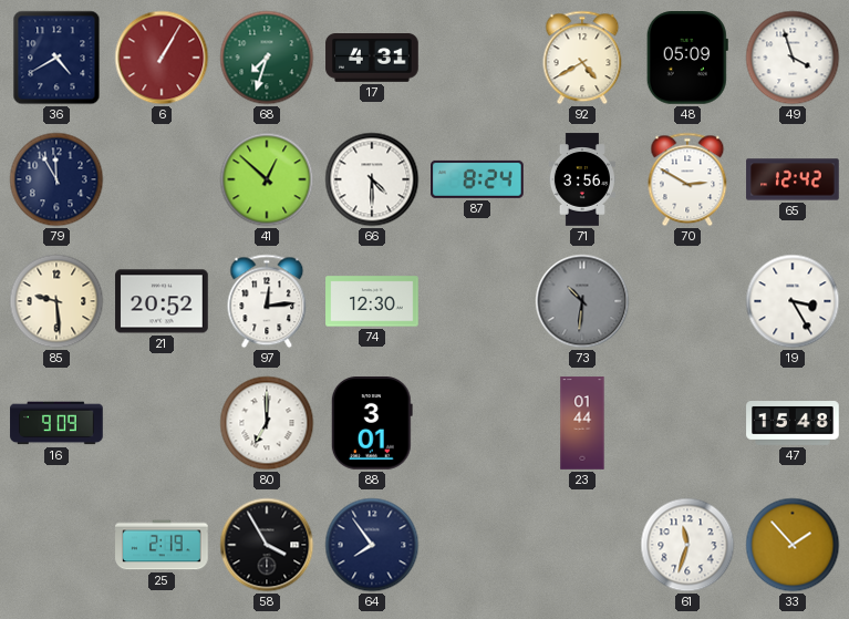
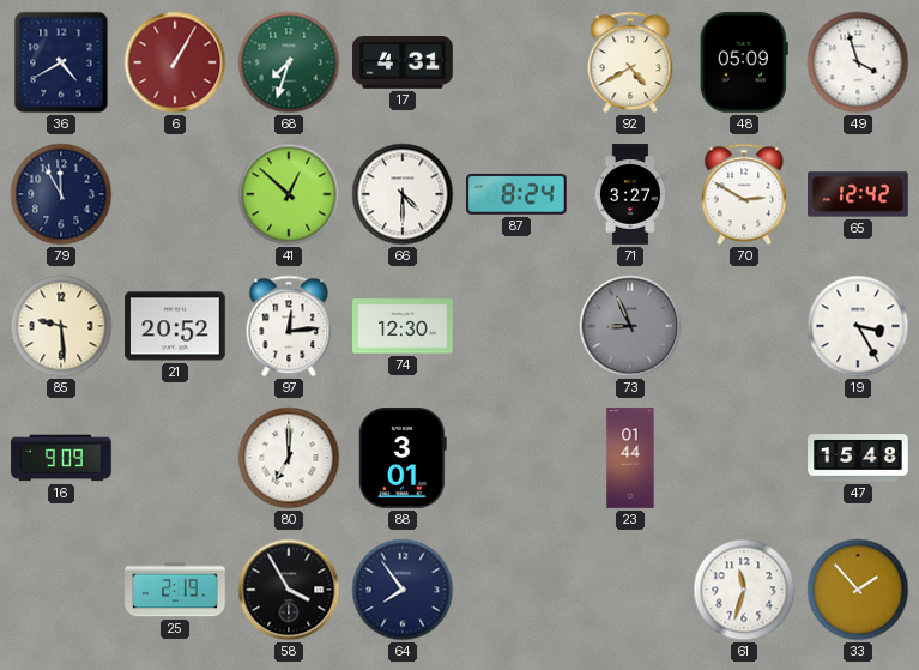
71: 3:56 -> 3:27 (630, 194)
73: 10:31 -> 8:56 (630, 326)
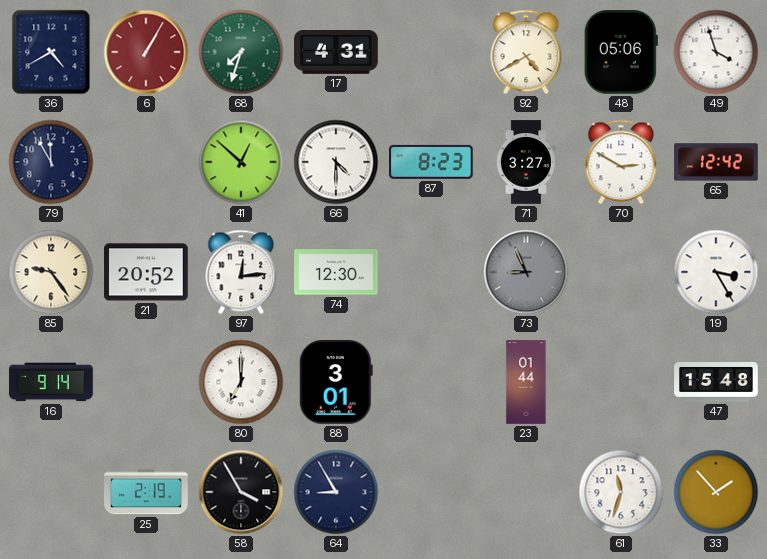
48: 05:09 -> 05:06 (621, 53)
87: 8:24 -> 8:23 (432, 162)
85: 9:29 -> 9:24 (51, 272)
16: 9:09 -> 9:14 (51, 382)
64: 7:54 -> 8:55 (336, 492)
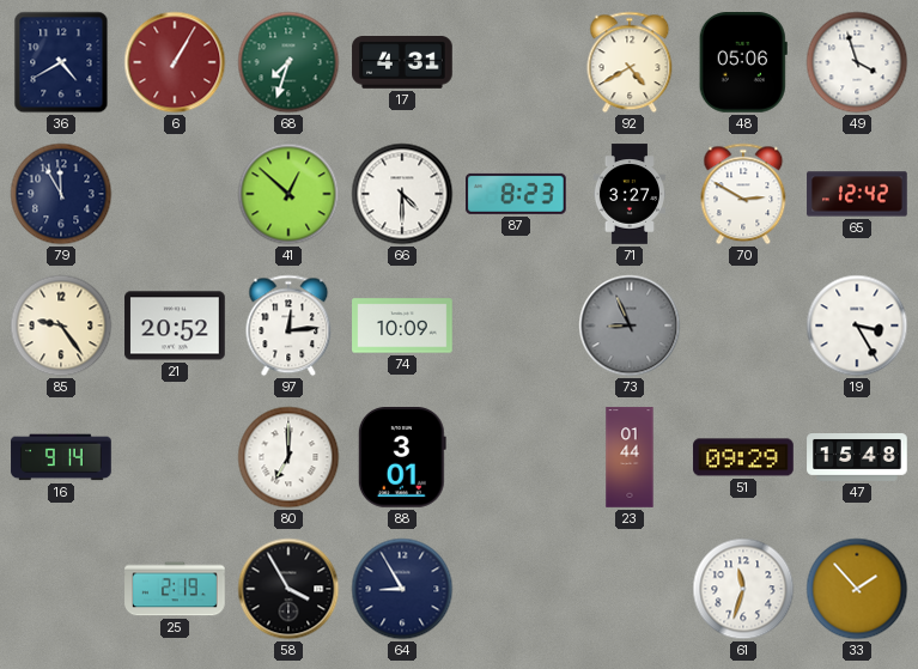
74: 12:30 -> 10:09 (402, 326)
51: none -> 09:29 (743, 457)
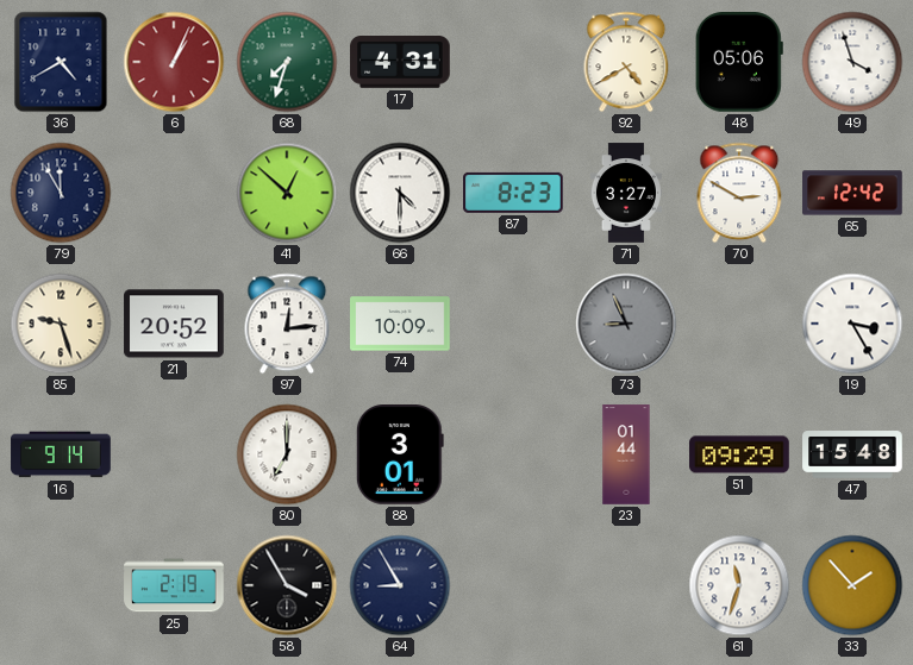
6: 1:05 -> 1:04 (174, 62)
85: 9:24 -> 9:27 (61, 324)
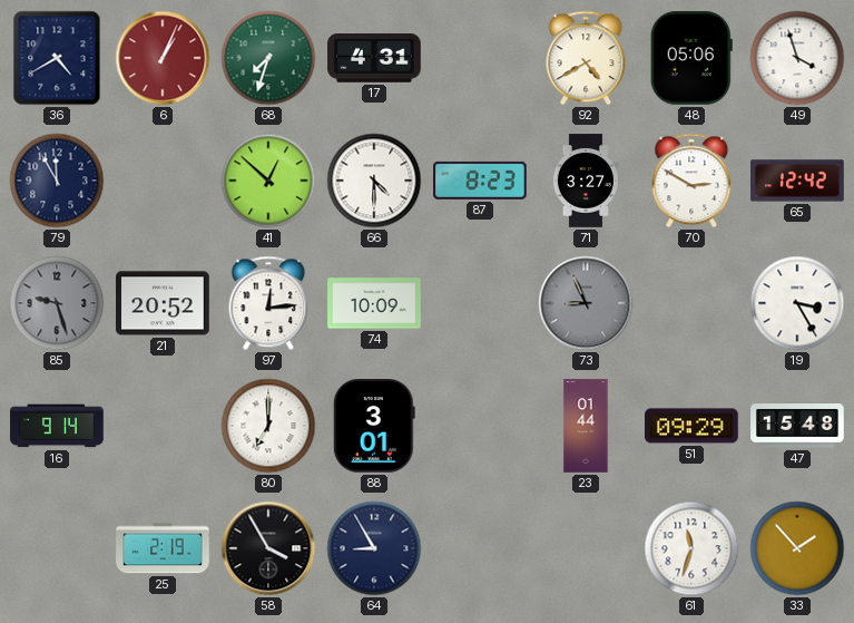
85 dial: cream -> grey (57, 303)
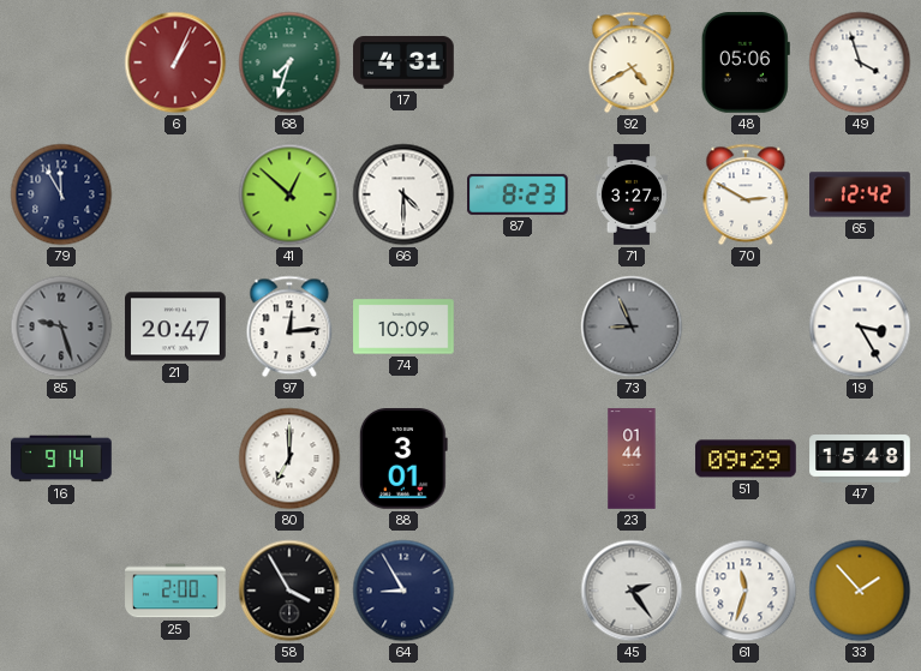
36: 4:40 -> none (57, 58)
21: 20:52 -> 20:47 (175, 326)
25: 2:19 -> 2:00 (175, 591)
45: none -> 2:24 (632, 591)
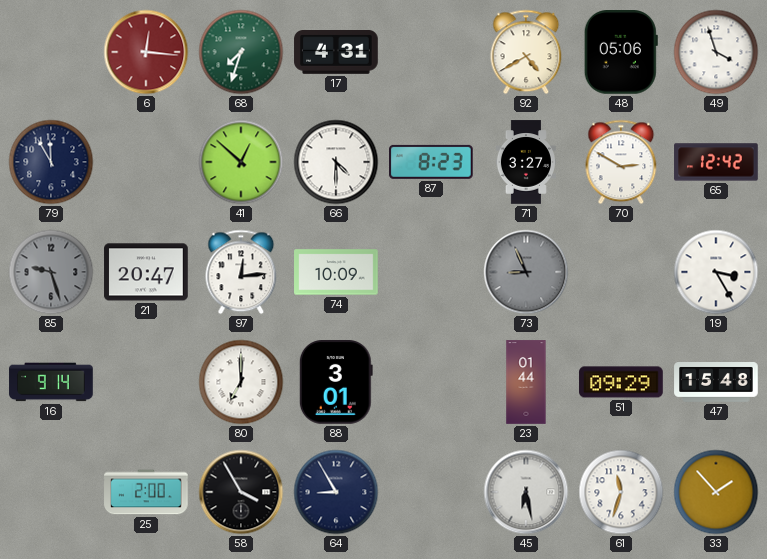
6: 1:04 -> 12:16 (146, 52)
45: 2:24 -> 6:28 (526, 492)
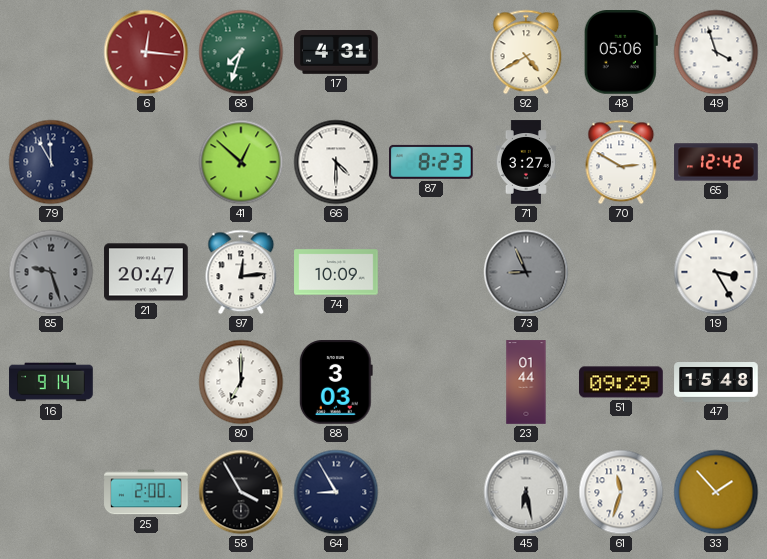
88: 3:01 -> 3:03 (336, 383)
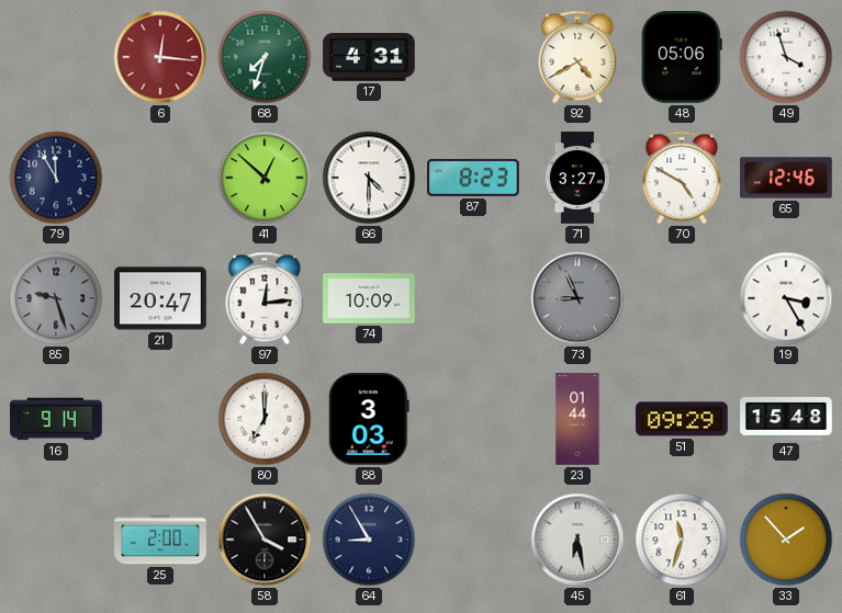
70: 2:50 -> 4:50 (682, 178)
65: 12:42 -> 12:46 (786, 178)
